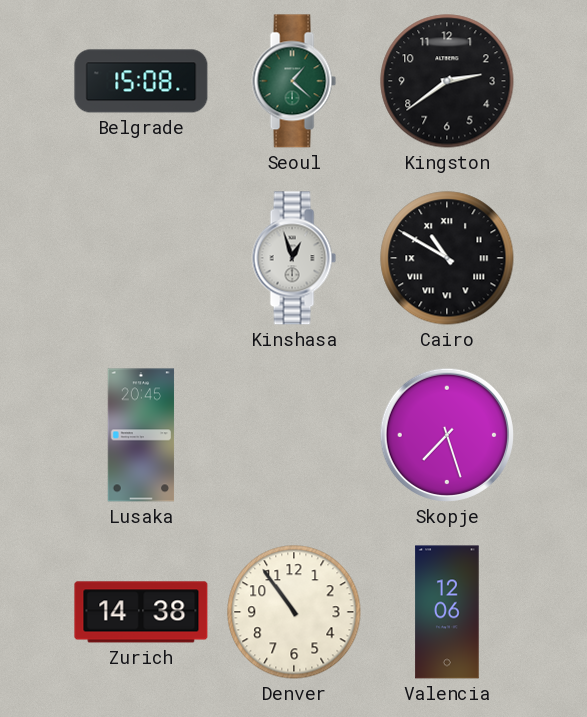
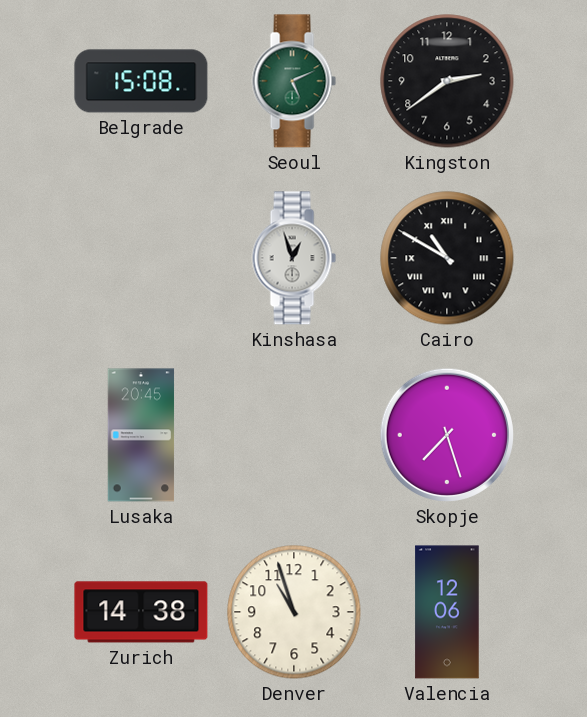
Seoul: 1:22 -> 5:11 (294, 81)
Denver: 10:54 -> 10:57 (294, 612)
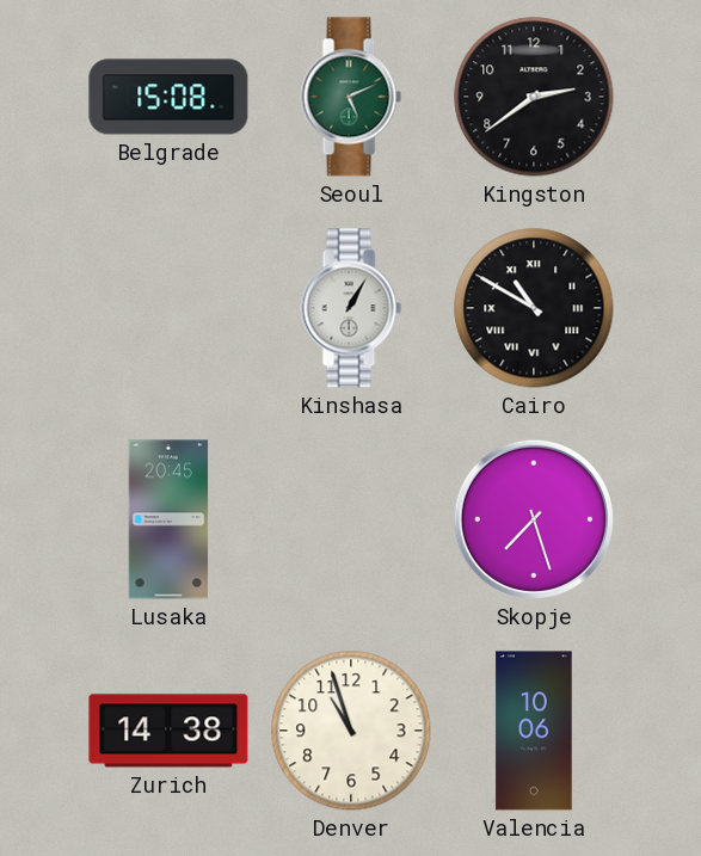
Kinshasa: 12:57 -> 1:05 (351, 308)
Valencia: 12:06 -> 10:06 (534, 731)
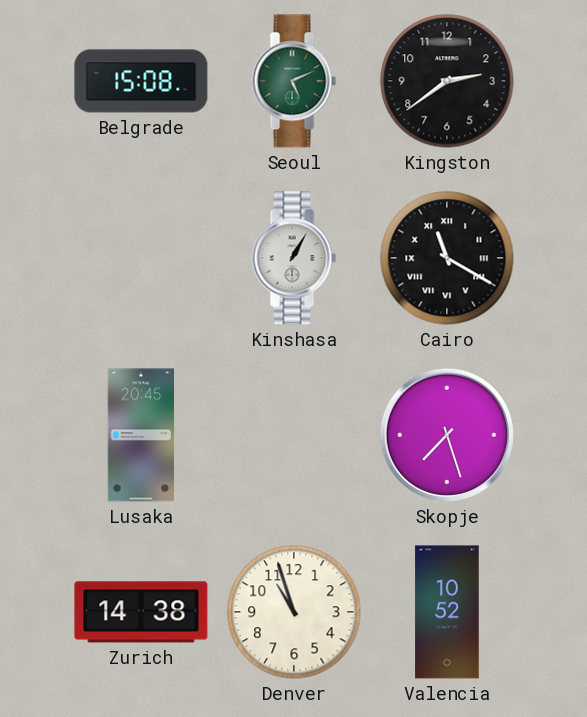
Cairo: 10:50 -> 11:20 (447, 258)
Valencia: 10:06 -> 10:52 (447, 612)
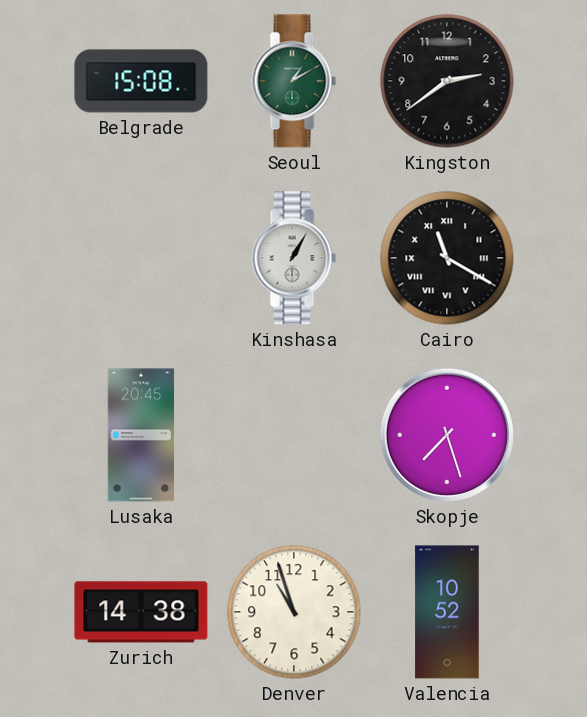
Seoul: 5:11 -> 1:10 (294, 81)
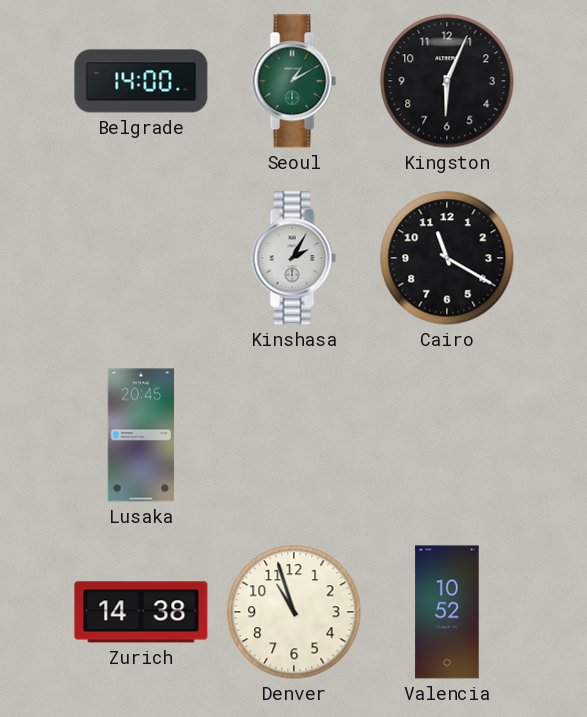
Belgrade: 15:08 -> 14:00 (141, 81)
Kingston: 2:39 -> 6:04 (447, 81)
Kinshasa: 1:05 -> 2:05 (294, 258)
Cairo numerals: Roman -> Arabic (447, 258)
Skopje: 7:27 -> none (447, 435)
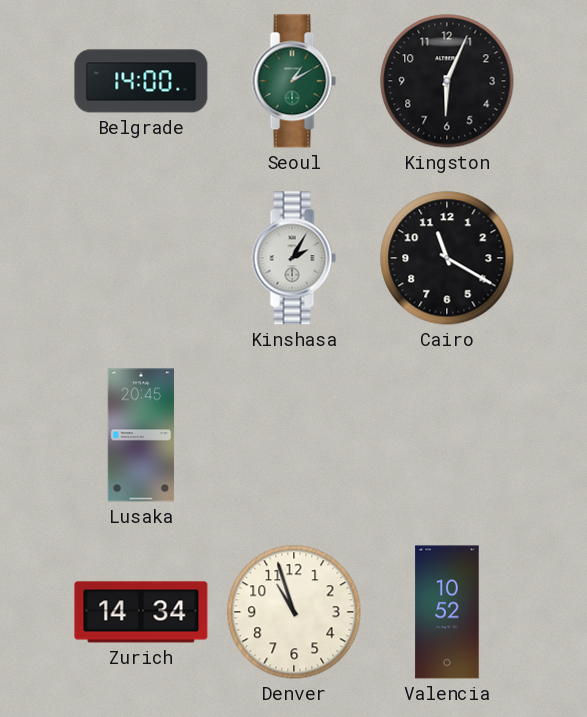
Zurich: 14:38 -> 14:34 (141, 612)
